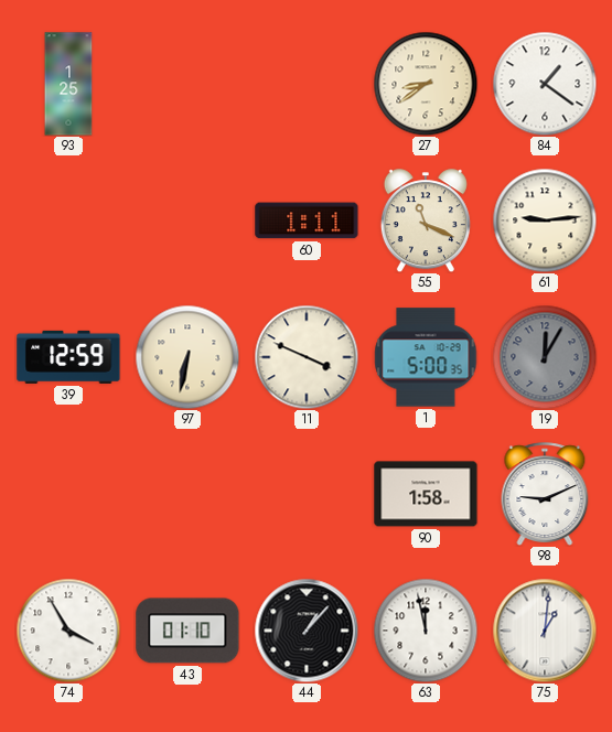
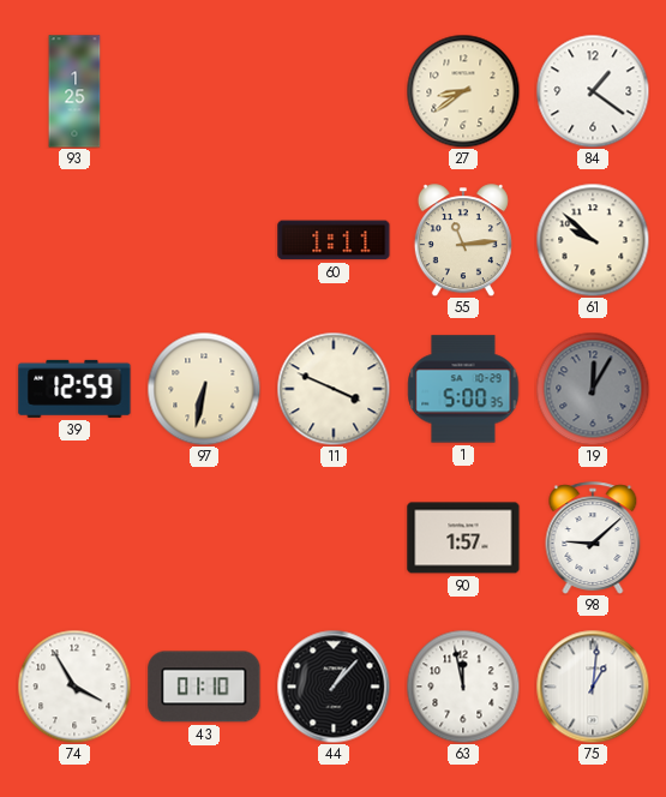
55: 11:19 -> 11:14 (463, 240)
61: 9:14 -> 9:52 (593, 240)
90: 1:58 -> 1:57 (463, 538)
98: 9:11 -> 9:08 (593, 538)
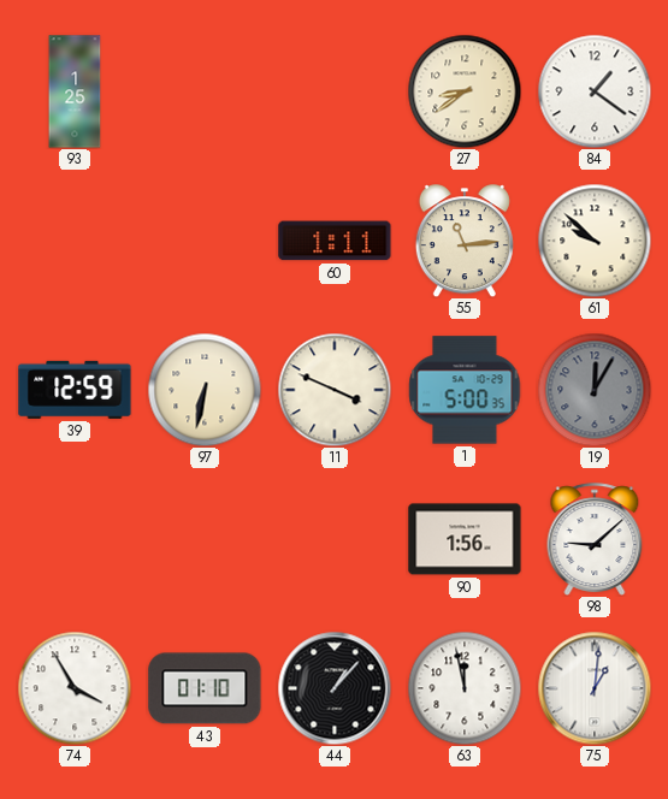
90: 1:57 -> 1:56 (465, 539)
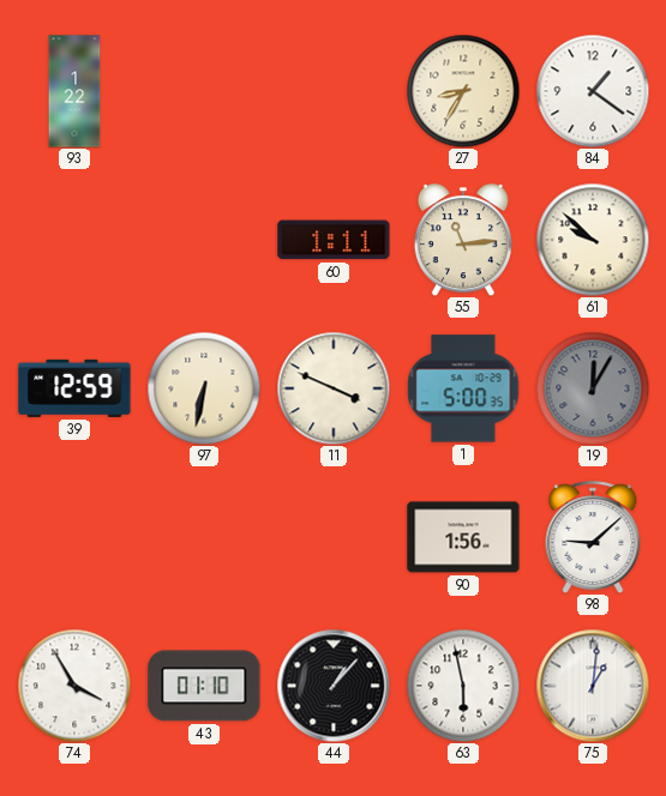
93: 1:25 -> 1:22 (74, 91)
27: 8:39 -> 8:35 (463, 91)
63: 11:58 -> 5:58 (463, 686)
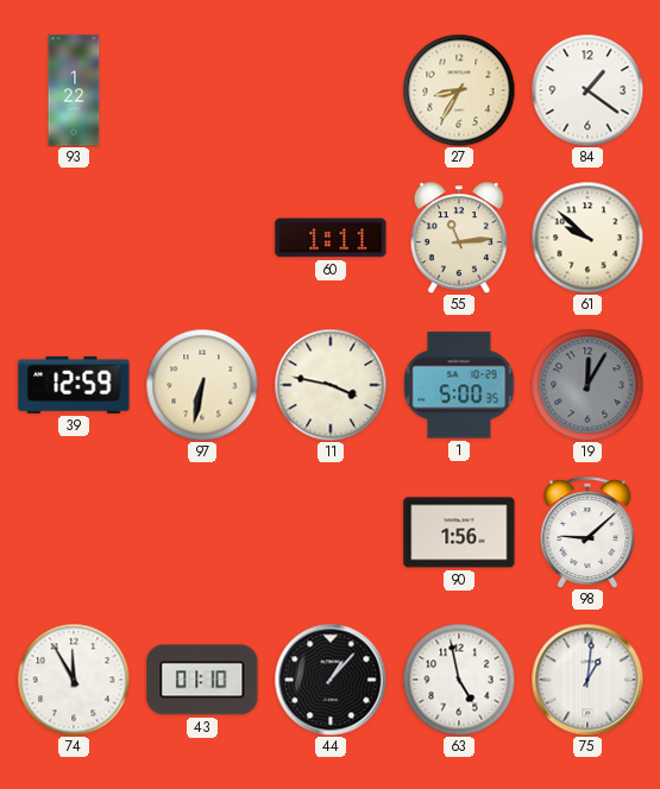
11: 3:49 -> 3:47 (331, 385)
74: 3:55 -> 11:55 (74, 680)
63: 5:58 -> 4:58 (459, 680)
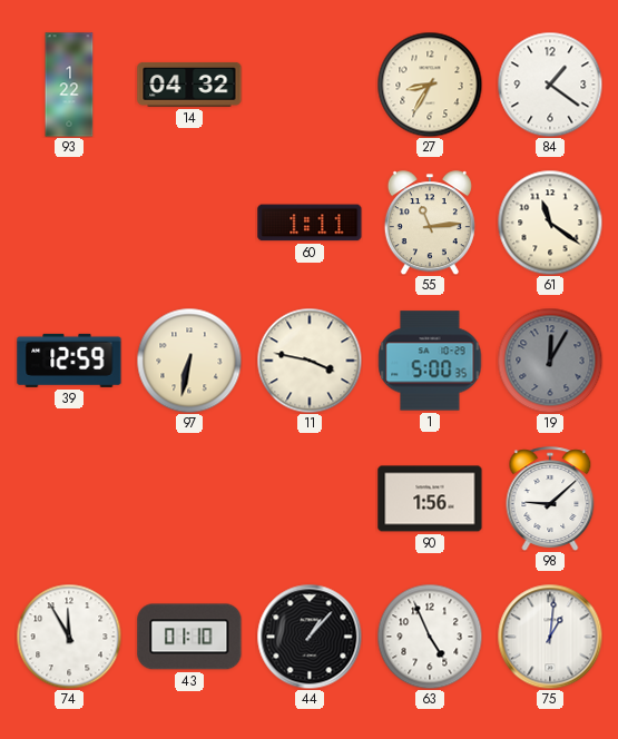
14: none -> 04:32 (189, 85)
61: 9:52 -> 11:21 (550, 223)
63: 4:58 -> 4:56 (430, 637)
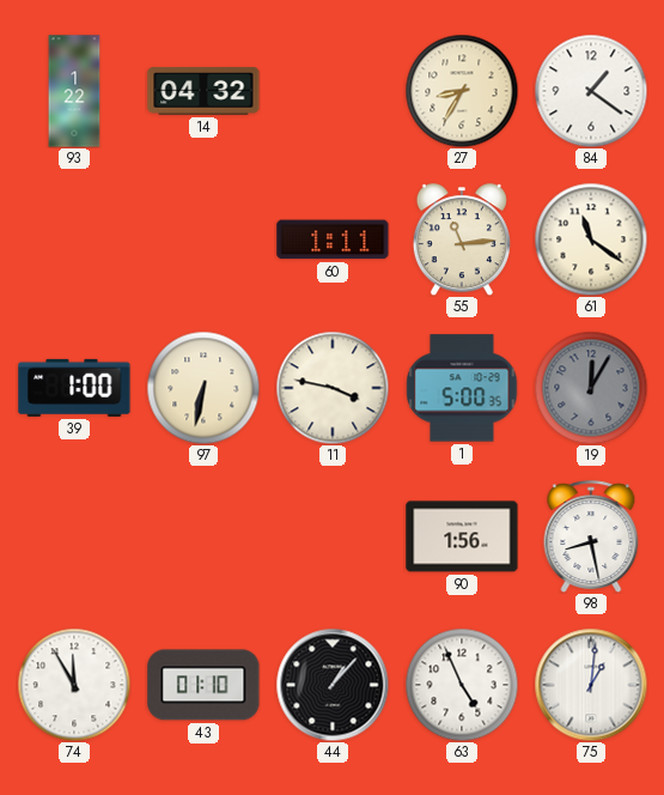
39: 12:59 -> 1:00 (74, 388)
98: 9:08 -> 8:28 (591, 536)
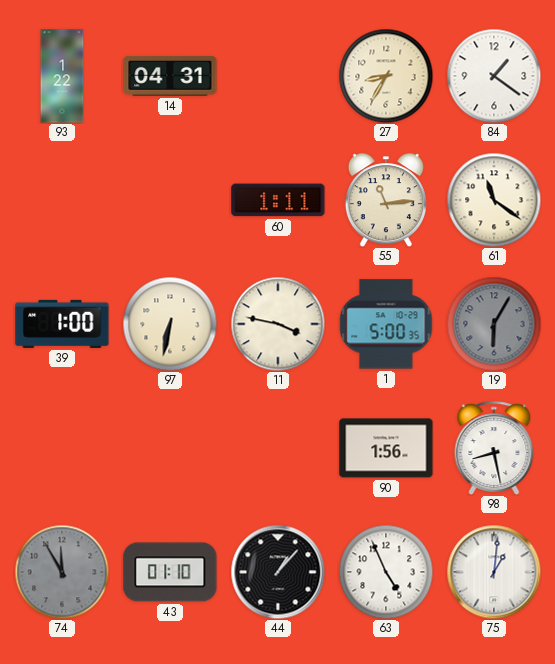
14: 04:32 -> 04:31 (170, 76)
19: 12:05 -> 6:05 (494, 324)
74 dial: white -> grey (62, 572)
